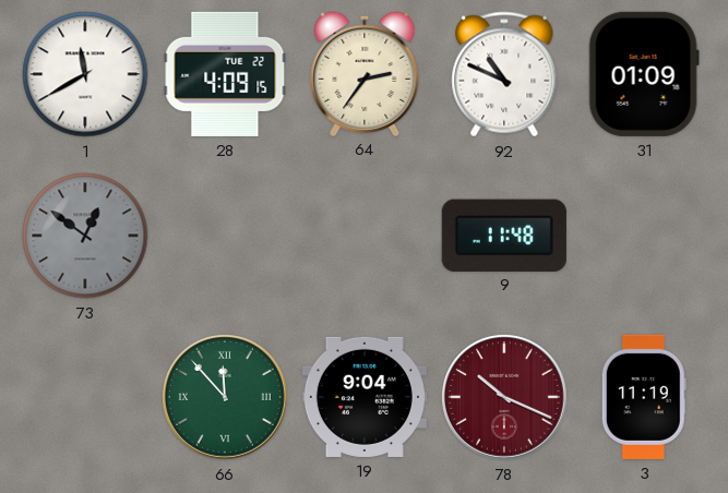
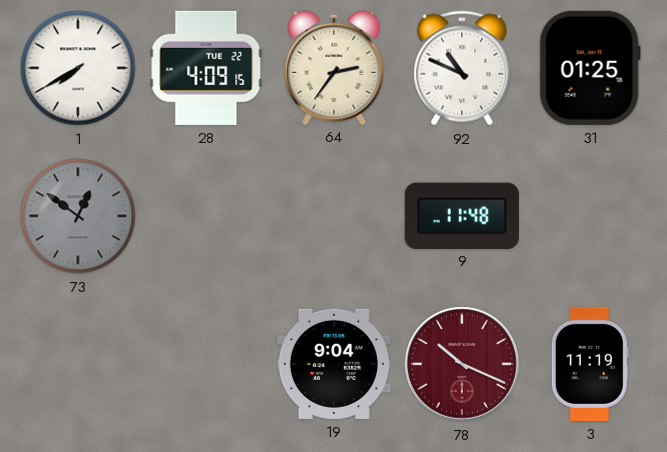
1: 11:40 -> 7:40 (78, 68)
31: 01:09 -> 01:25 (590, 68)
66: 11:53 -> none (226, 398)
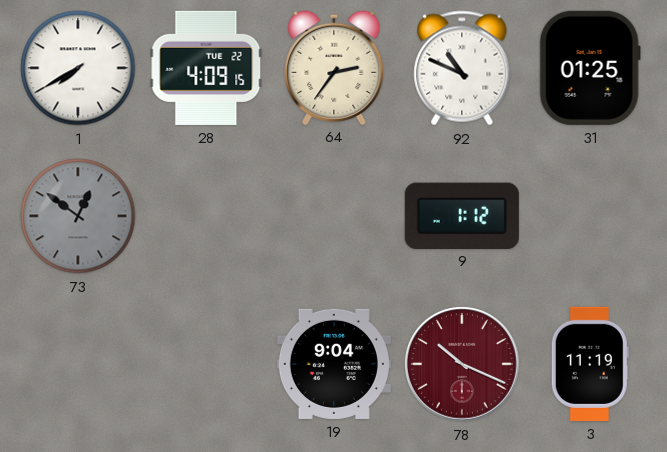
9: 11:48 -> 1:12 (462, 215)
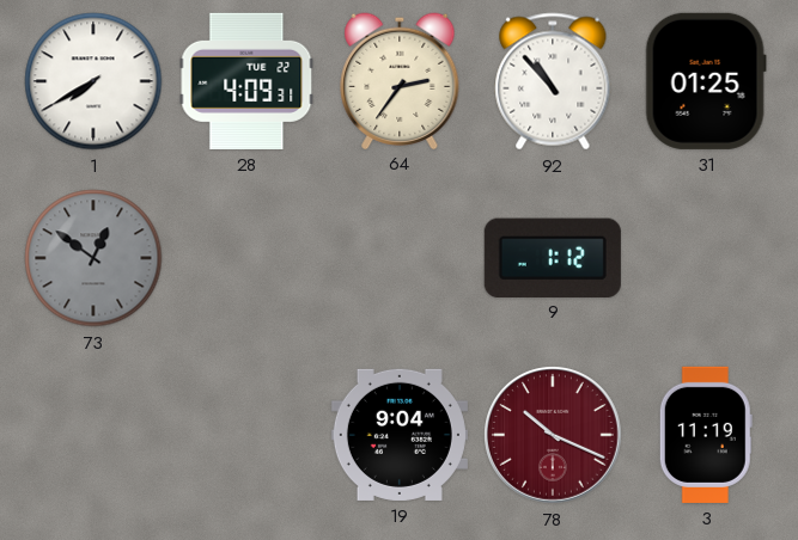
28: 4:09:15 -> 4:09:31 (246, 81)
92: 10:49 -> 10:53 (553, 81)
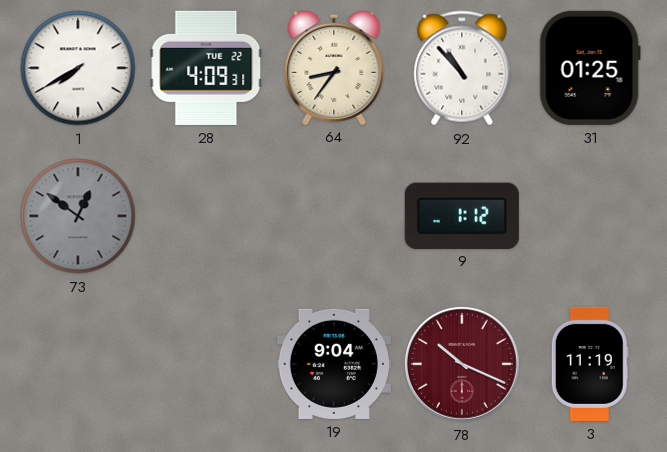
64: 2:36 -> 8:36 (334, 67)
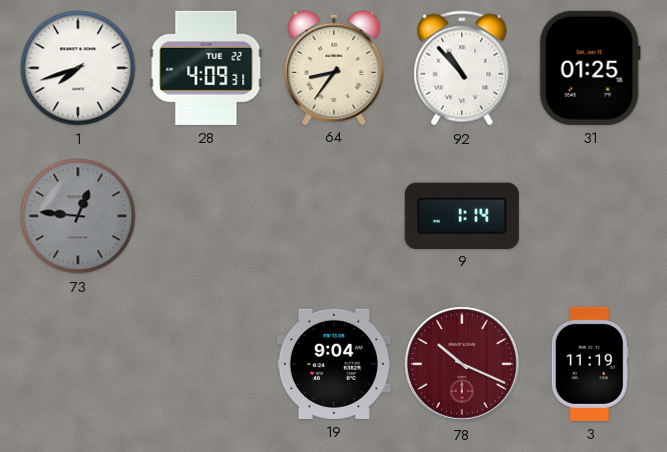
1: 7:40 -> 7:42 (78, 68)
73: 12:51 -> 12:46 (78, 216)
9: 1:12 -> 1:14 (462, 215)
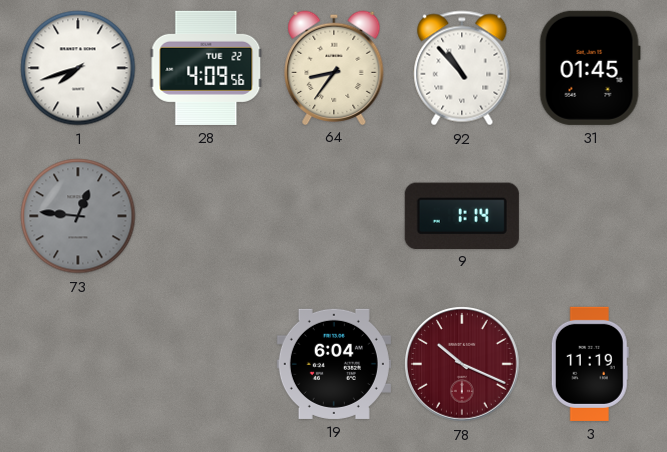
28: 4:09:31 -> 4:09:56 (206, 68)
31: 01:25 -> 01:45 (590, 68)
19: 9:04 -> 6:04 (334, 364)
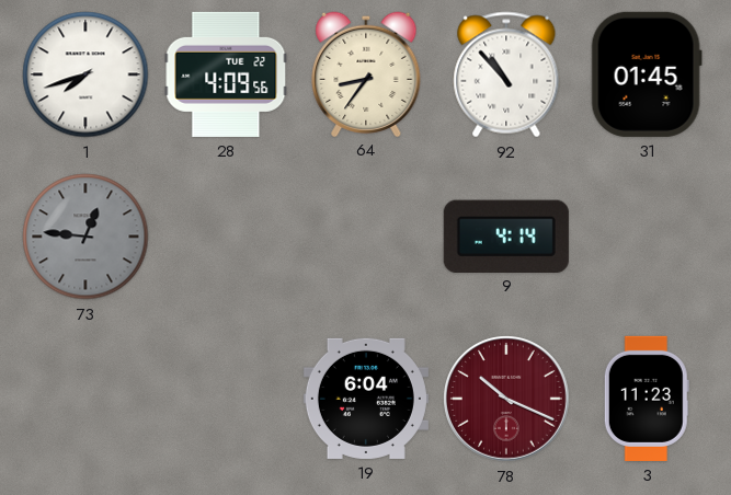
9: 1:14 -> 4:14 (506, 235)
3: 11:19 -> 11:23 (647, 399)
